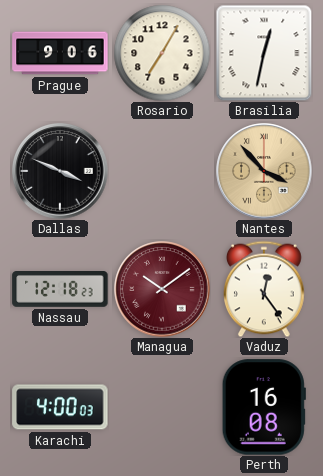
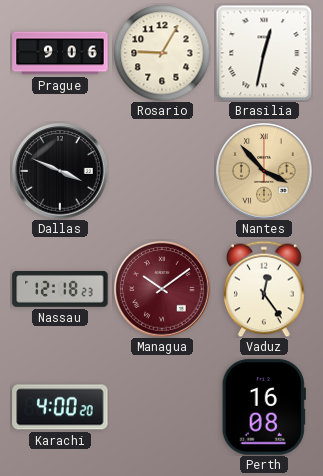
Rosario: 7:05 -> 9:05 (162, 53)
Karachi: 4:00:03 -> 4:00:20 (60, 407)
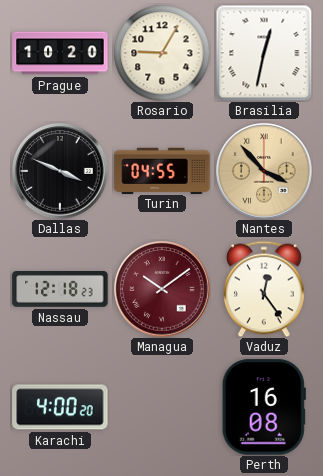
Prague: 9:06 -> 10:20 (60, 53)
Turin: none -> 04:55 (162, 170)
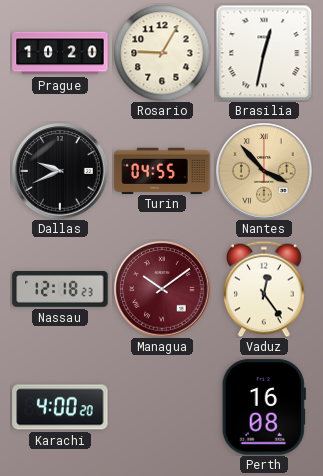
Dallas: 3:49 -> 9:41 (60, 171)
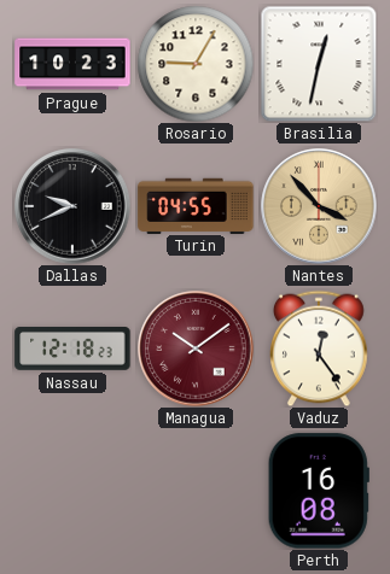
Prague: 10:20 -> 10:23 (72, 64)
Karachi: 4:00 -> none (60, 407)
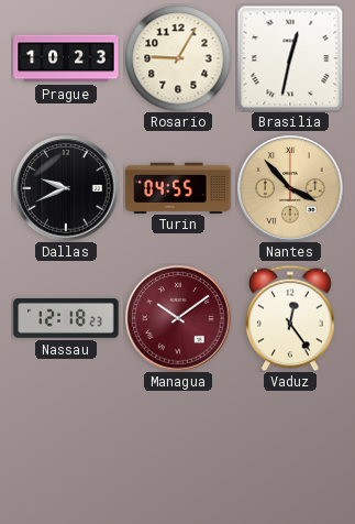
Perth: 16:08 -> none (319, 491)
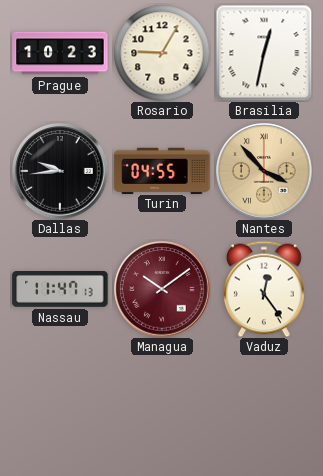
Dallas: 9:41 -> 9:44 (60, 171)
Nassau: 12:18 -> 11:47 (60, 290)
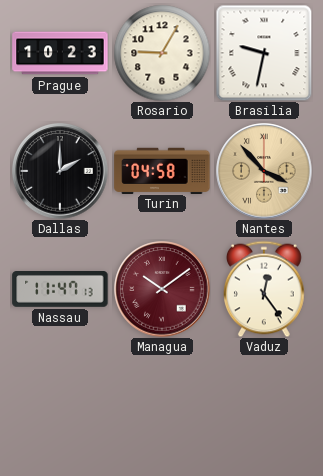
Brasilia: 12:32 -> 9:32 (264, 53)
Dallas: 9:44 -> 2:00 (60, 171)
Turin: 04:55 -> 04:58 (162, 170)
